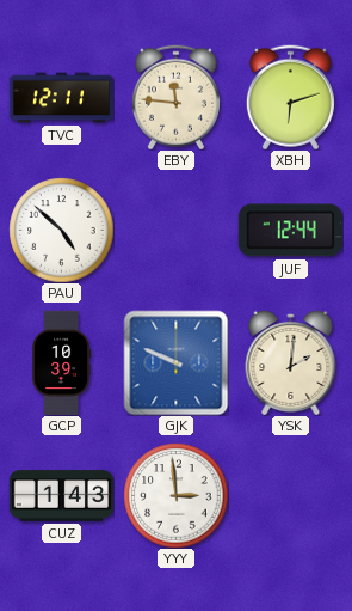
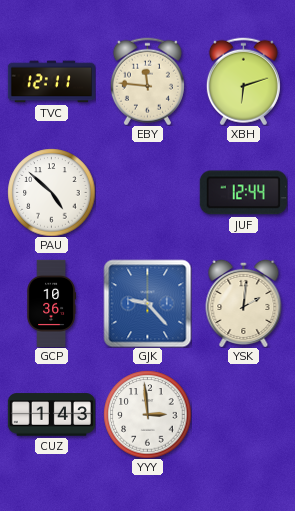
GCP: 10:39 -> 10:36 (52, 303)
GJK: 9:49 -> 9:23 (147, 303)
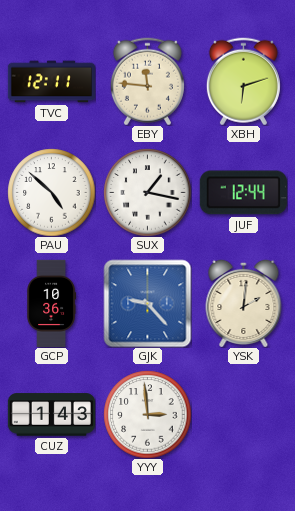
SUX: none -> 1:17 (147, 192)
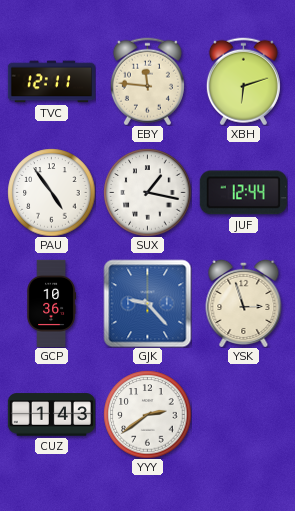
PAU: 4:52 -> 4:54 (51, 192)
YSK: 2:01 -> 2:57 (244, 303)
YYY: 2:59 -> 2:39 (147, 414)
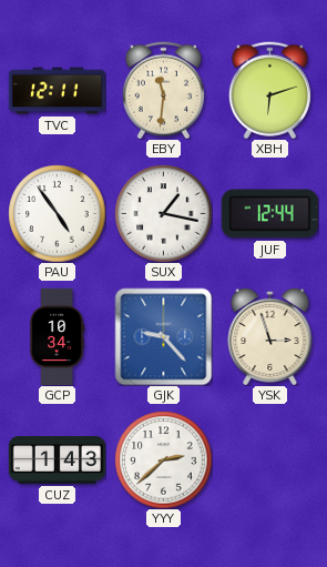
EBY: 11:46 -> 11:31 (163, 90)
GCP: 10:36 -> 10:34 (58, 336)
YYY: 2:39 -> 2:38 (163, 459)
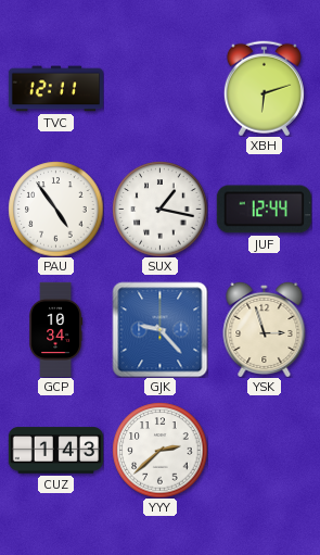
EBY: 11:31 -> none (163, 90)
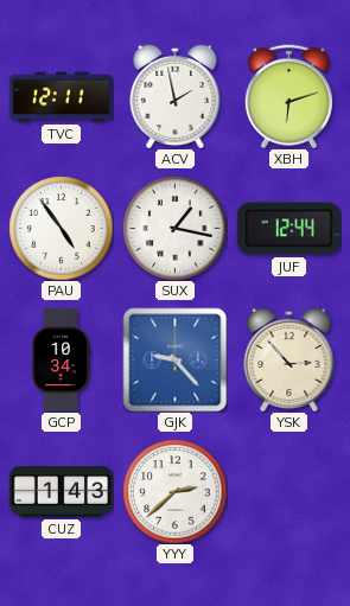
ACV: none -> 1:58 (176, 96)
YSK: 2:57 -> 2:53 (289, 359)
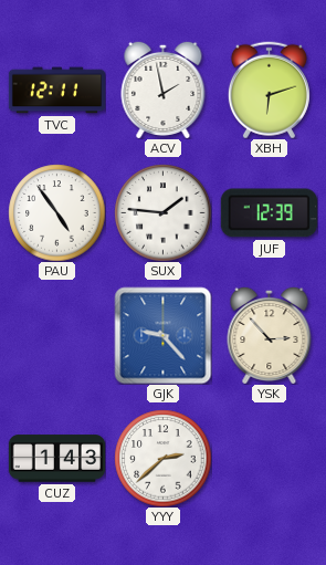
SUX: 1:17 -> 1:46 (162, 212)
JUF: 12:44 -> 12:39 (269, 213)
GCP: 10:34 -> none (62, 359)
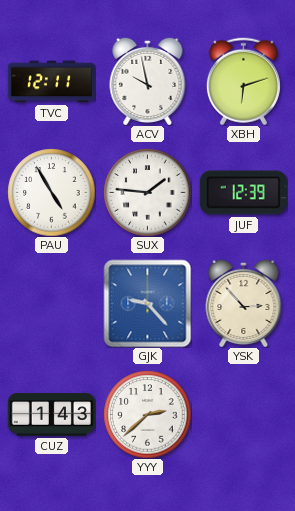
ACV: 1:58 -> 9:58 (148, 81)
PAU: 4:54 -> 4:55 (51, 192)
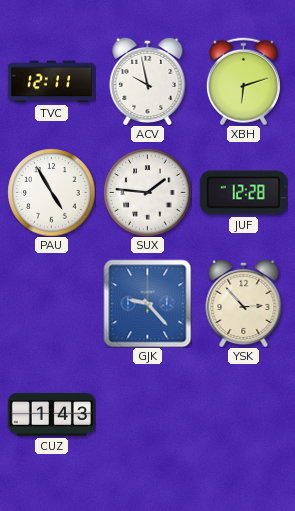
JUF: 12:39 -> 12:28 (243, 193)
YYY: 2:38 -> none (147, 414)
